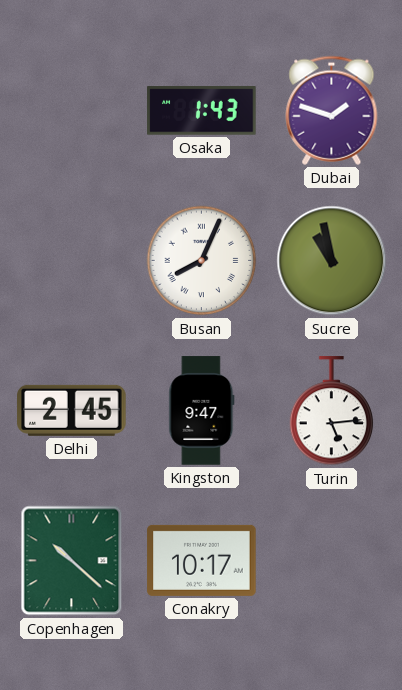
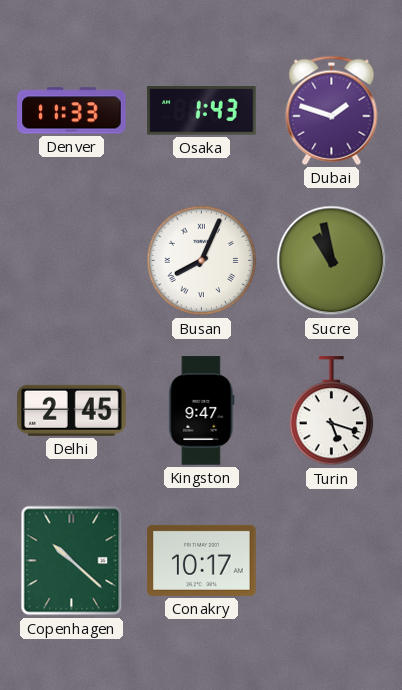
Denver: none -> 11:33 (72, 111)
Turin: 5:14 -> 5:18 (332, 411)
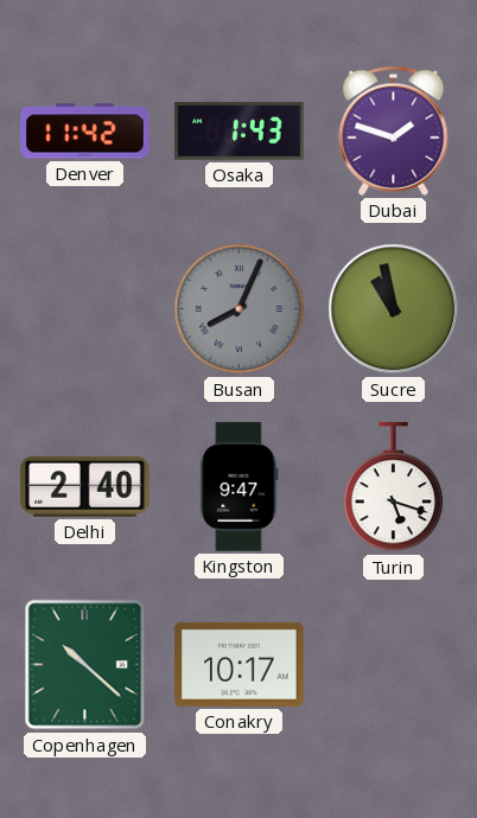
Denver: 11:33 -> 11:42 (85, 132)
Busan dial: white -> grey (240, 309)
Delhi: 2:45 -> 2:40 (85, 486)
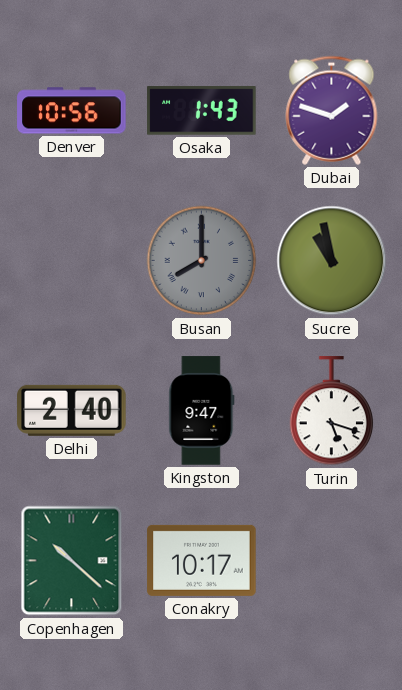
Denver: 11:42 -> 10:56 (72, 111)
Busan: 8:04 -> 8:00 (202, 261)
